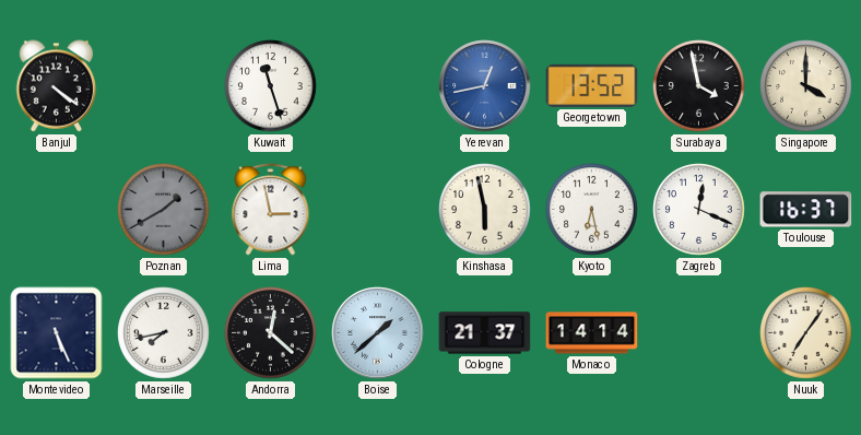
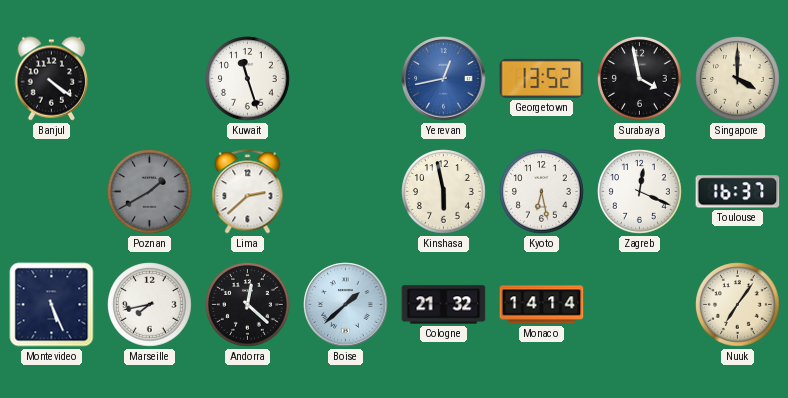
Lima: 2:58 -> 2:38 (248, 192)
Cologne: 21:37 -> 21:32 (444, 305)
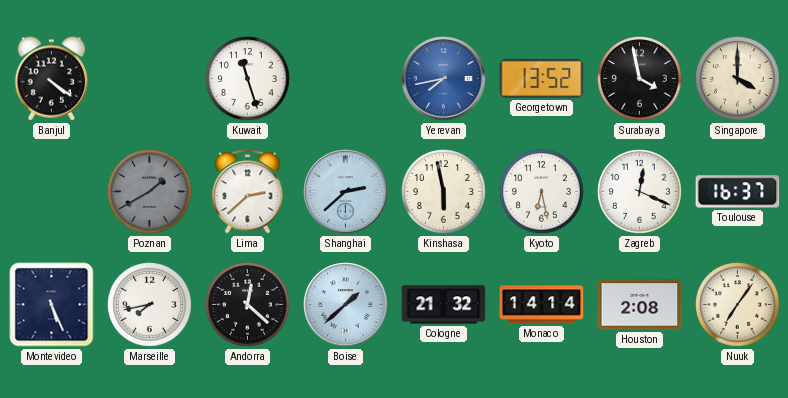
Yerevan: 12:43 -> 7:43 (444, 79)
Shanghai: none -> 2:38 (346, 192)
Houston: none -> 2:08 (640, 305)
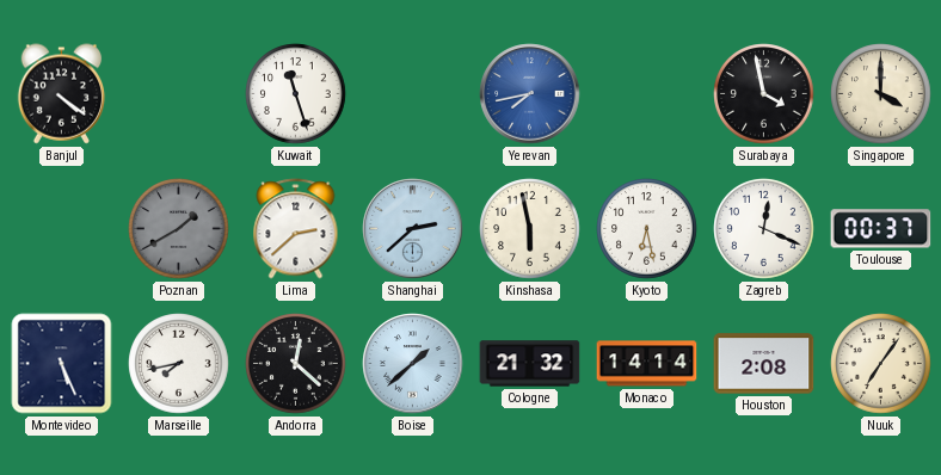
Georgetown: 13:52 -> none (542, 78)
Toulouse: 16:37 -> 00:37 (881, 229)
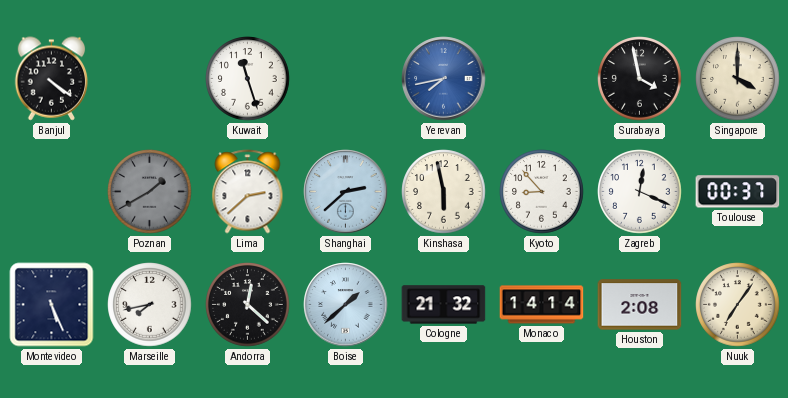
Kyoto: 6:28 -> 8:53 (542, 192)
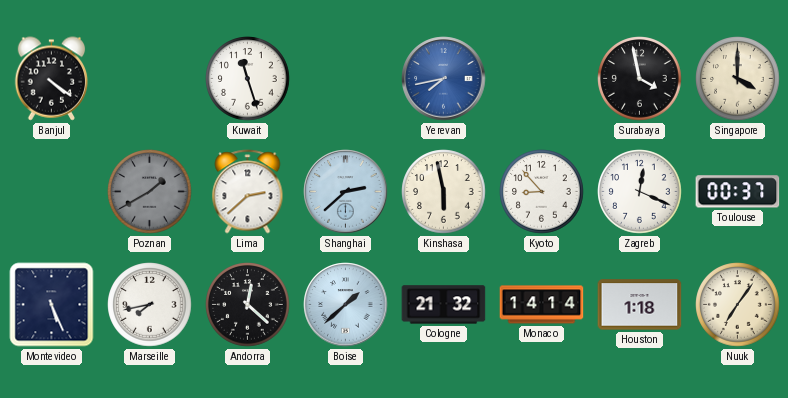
Houston: 2:08 -> 1:18 (640, 305)
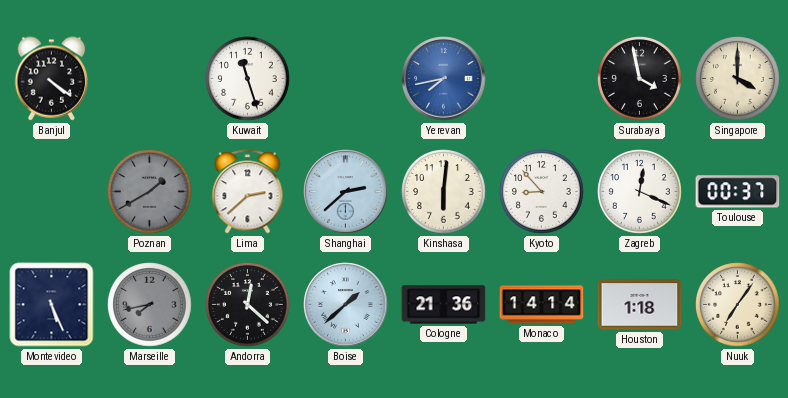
Kinshasa: 5:58 -> 6:01 (444, 192)
Marseille dial: white -> grey (150, 305)
Cologne: 21:32 -> 21:36 (444, 305)
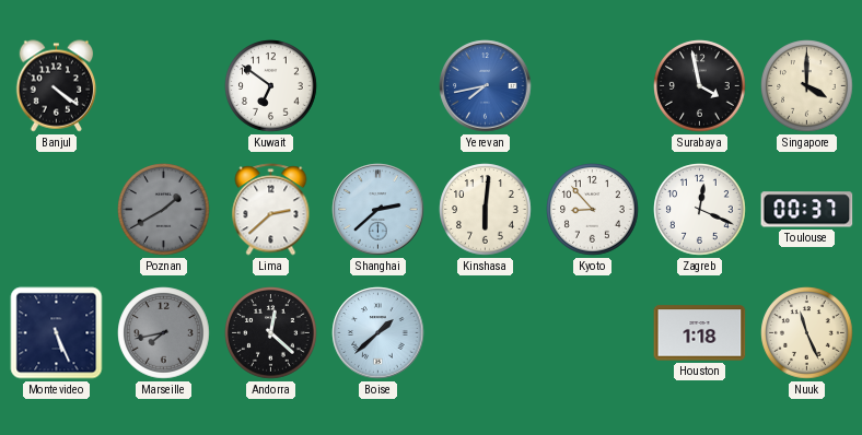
Kuwait: 11:27 -> 6:51 (271, 86)
Cologne: 21:36 -> none (444, 305)
Monaco: 14:14 -> none (542, 305)
Nuuk: 7:06 -> 11:26 (807, 333)
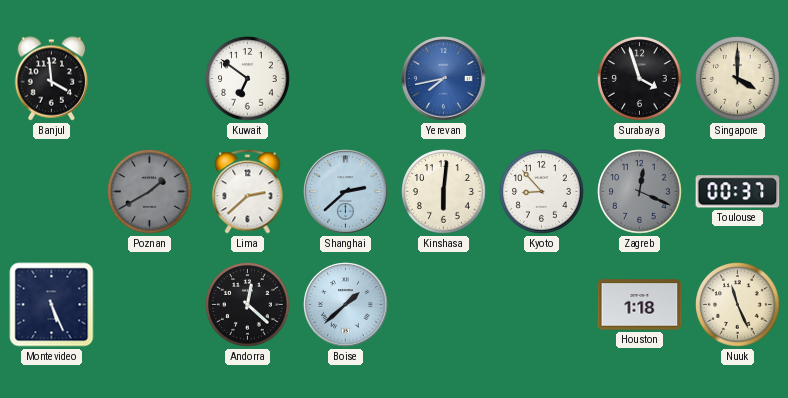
Banjul: 4:21 -> 3:59 (52, 79)
Surabaya: 3:58 -> 3:57 (640, 79)
Zagreb dial: white -> grey (640, 192)
Marseille: 7:43 -> none (164, 333)
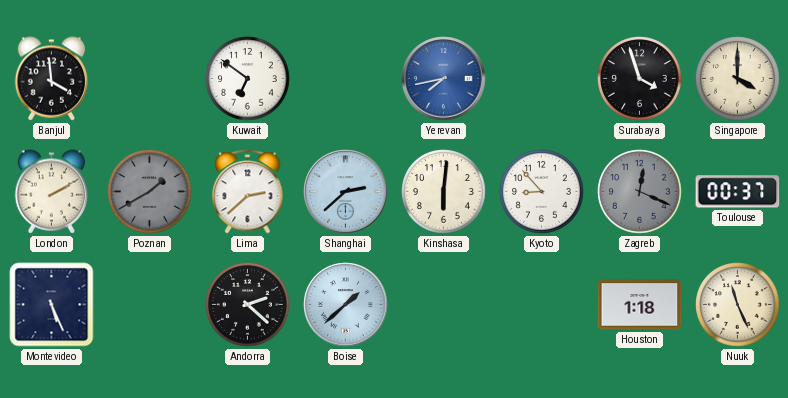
London: none -> 2:10 (52, 192)
Andorra: 12:22 -> 2:22 (248, 305)
